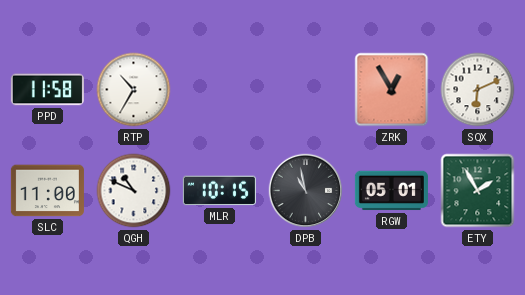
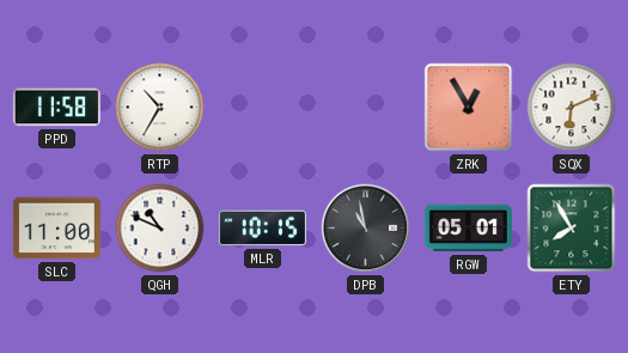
ETY: 1:55 -> 7:55 (572, 229)
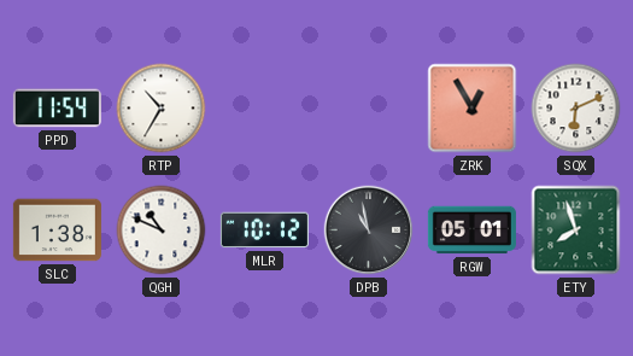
PPD: 11:58 -> 11:54 (57, 109)
SLC: 11:00 -> 1:38 (57, 230)
MLR: 10:15 -> 10:12 (264, 230)
ETY: 7:55 -> 7:57 (576, 230)
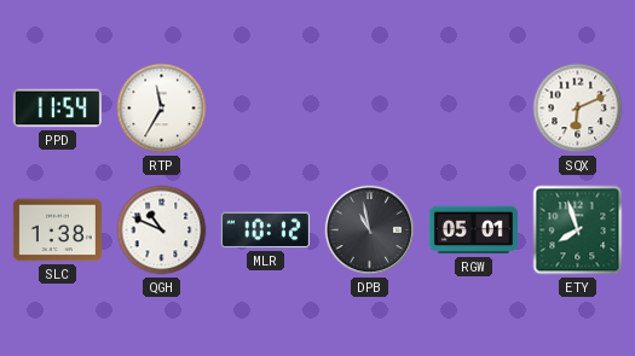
RTP: 10:35 -> 11:35 (162, 109)
ZRK: 12:55 -> none (473, 109)
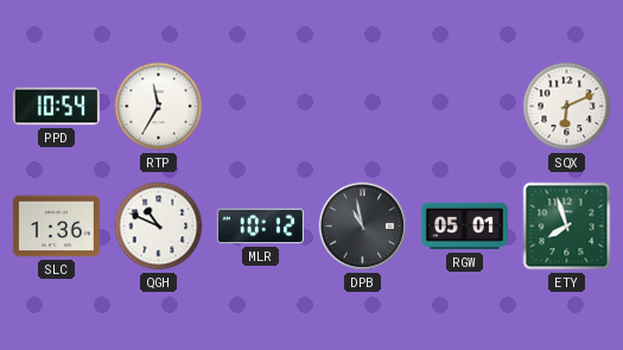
PPD: 11:54 -> 10:54 (56, 107)
SLC: 1:38 -> 1:36 (56, 227)
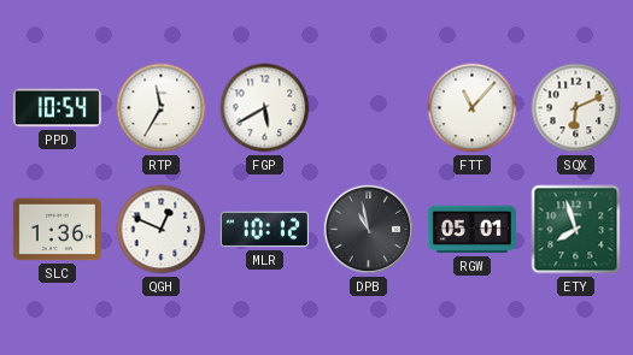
FGP: none -> 5:40 (265, 108)
FTT: none -> 11:07 (473, 108)
QGH: 10:49 -> 12:49 (162, 230)
